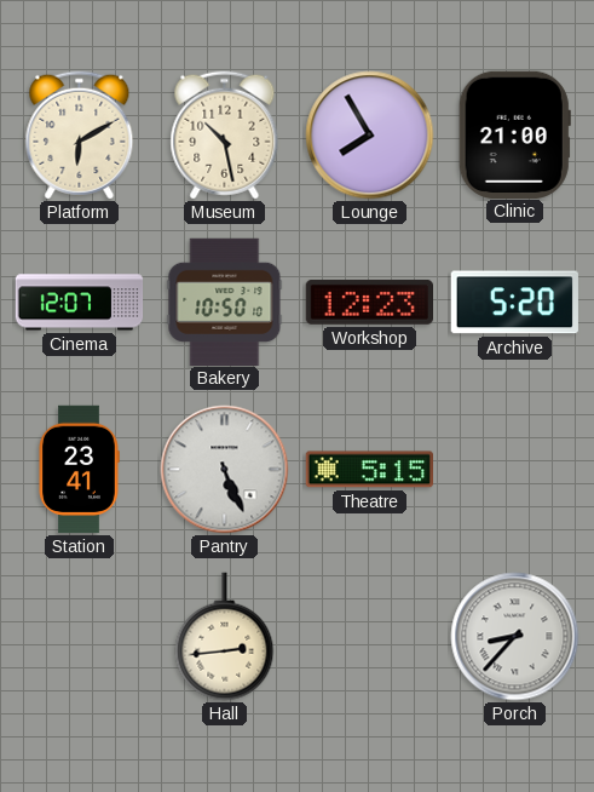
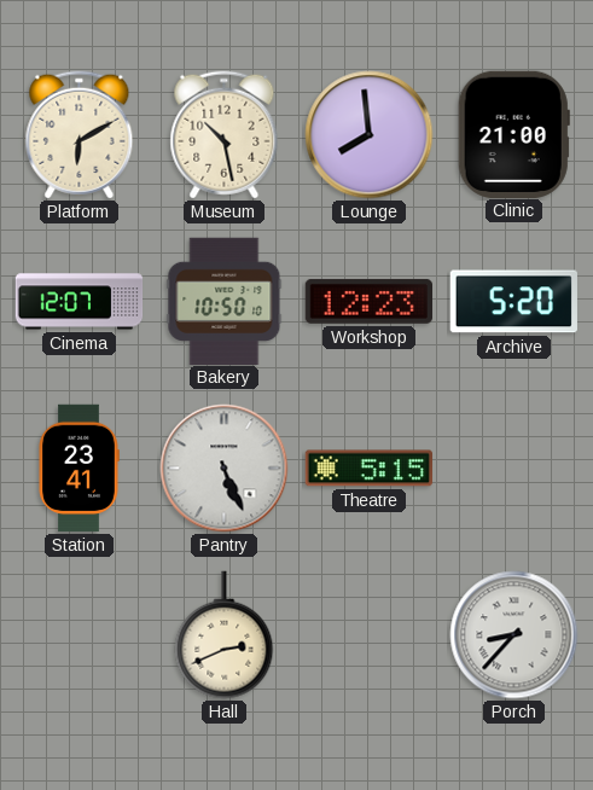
Lounge: 7:55 -> 7:59 (370, 135)
Hall: 2:44 -> 2:41 (225, 635)
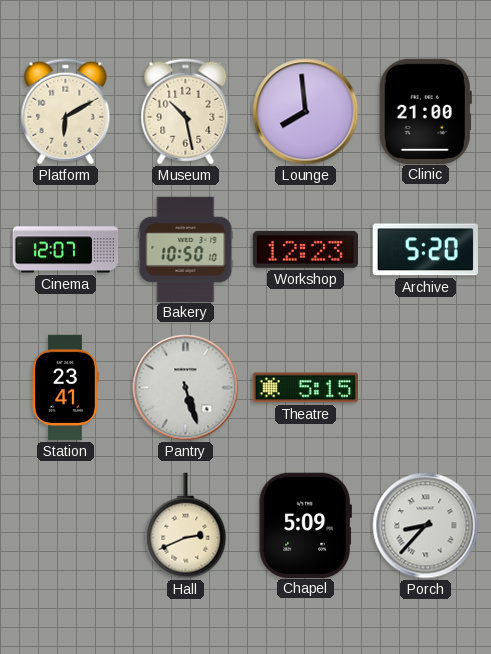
Pantry: 5:26 -> 5:27 (186, 388)
Chapel: none -> 5:09 (305, 525)
